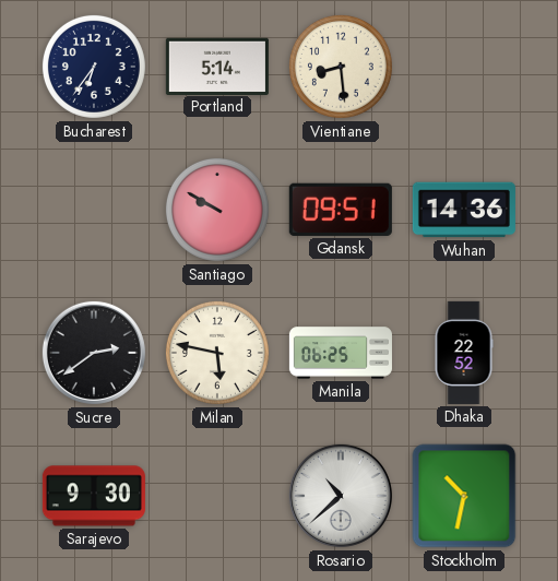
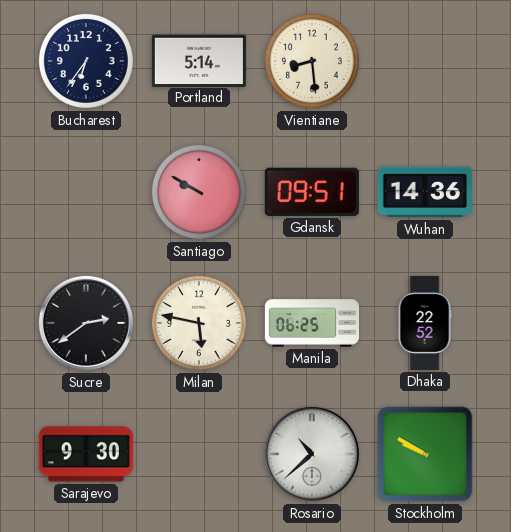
Stockholm: 10:32 -> 9:50 (425, 454)
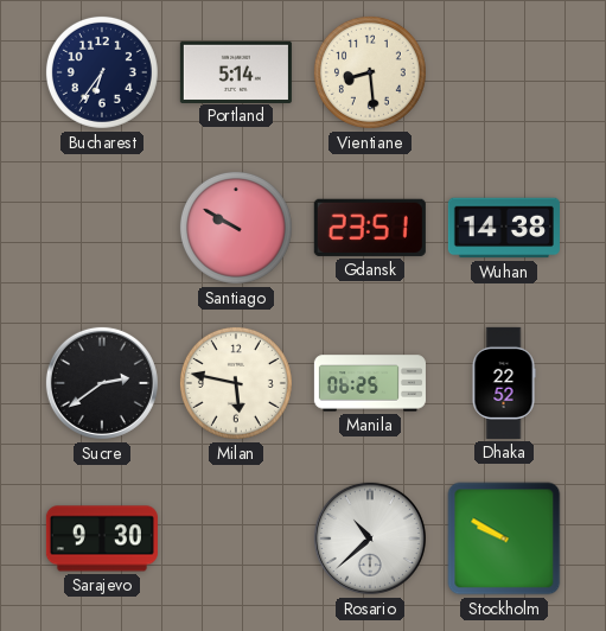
Gdansk: 09:51 -> 23:51 (370, 228)
Wuhan: 14:36 -> 14:38 (504, 228)
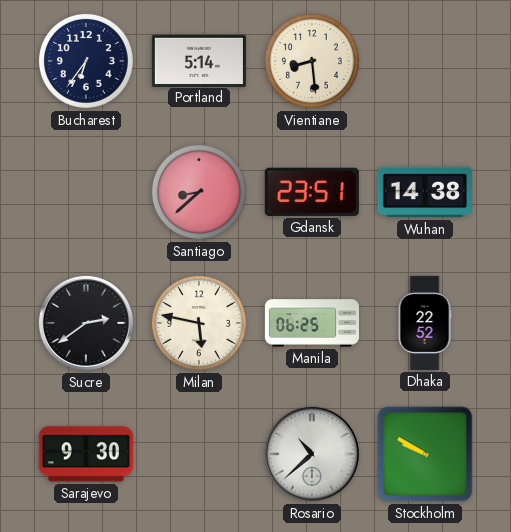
Santiago: 9:50 -> 8:38 (199, 192)
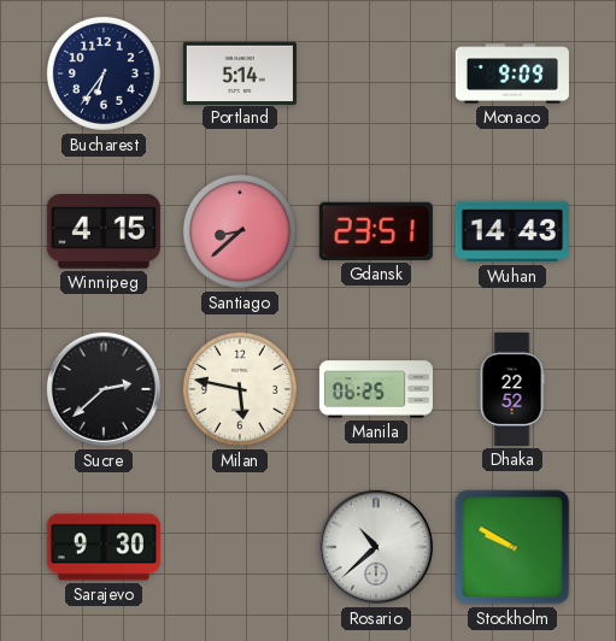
Vientiane: 8:29 -> none (312, 61)
Monaco: none -> 9:09 (512, 73)
Winnipeg: none -> 4:15 (104, 233)
Wuhan: 14:38 -> 14:43 (512, 231)
Sucre: 2:39 -> 2:38 (104, 389)
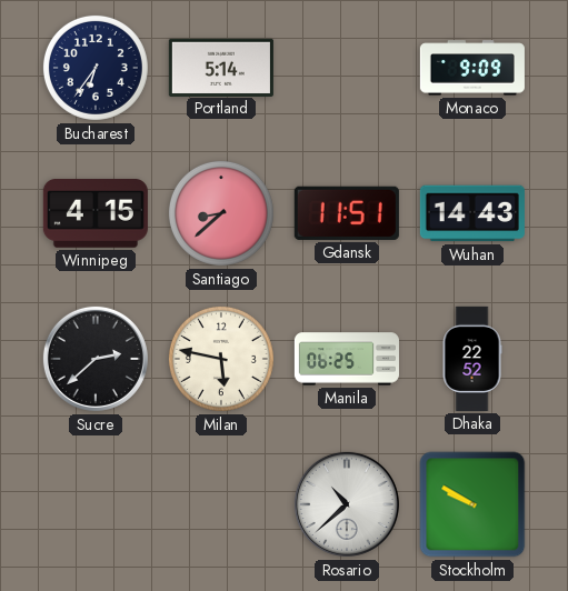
Gdansk: 23:51 -> 11:51 (347, 213)
Sarajevo: 9:30 -> none (104, 547)
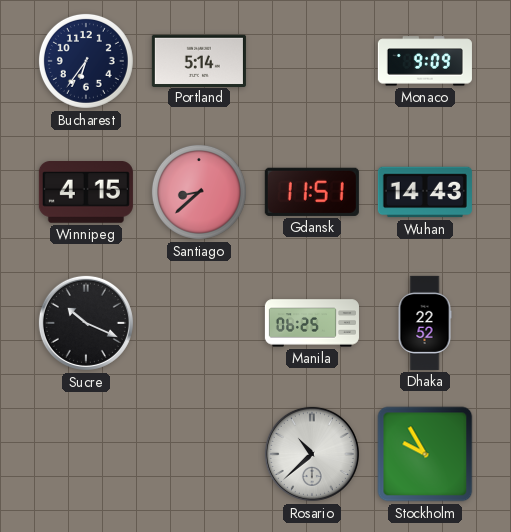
Sucre: 2:38 -> 10:19 (86, 323)
Milan: 5:47 -> none (221, 359)
Stockholm: 9:50 -> 9:55 (425, 454)
